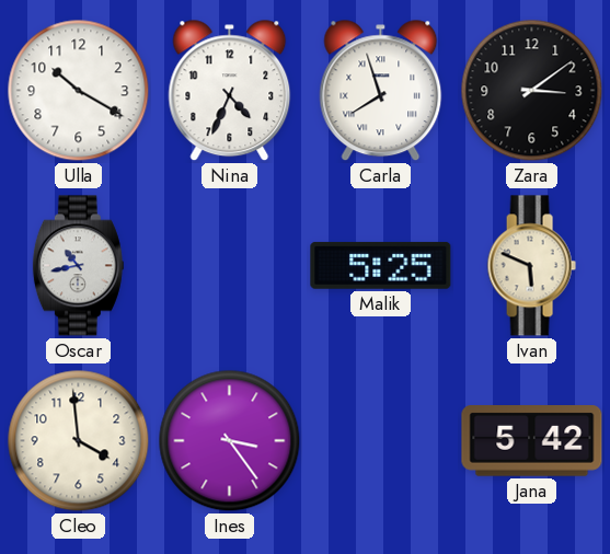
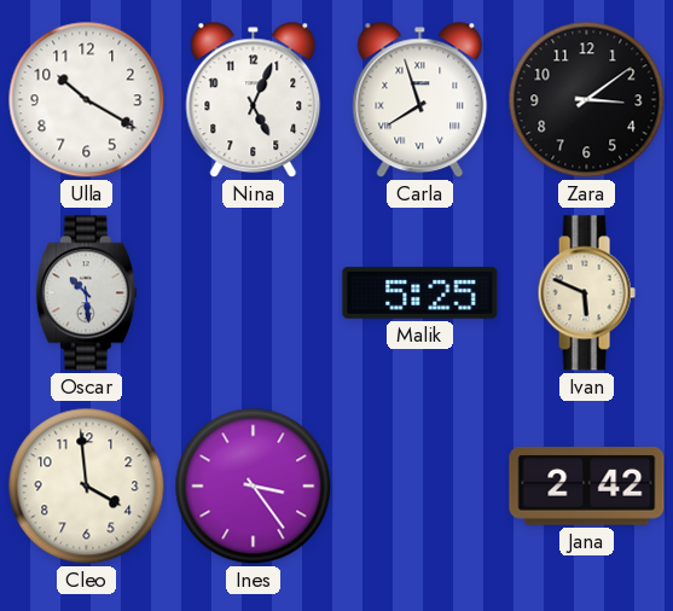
Nina: 4:34 -> 5:04 (254, 100)
Oscar: 10:43 -> 10:29 (86, 293)
Jana: 5:42 -> 2:42 (587, 487)
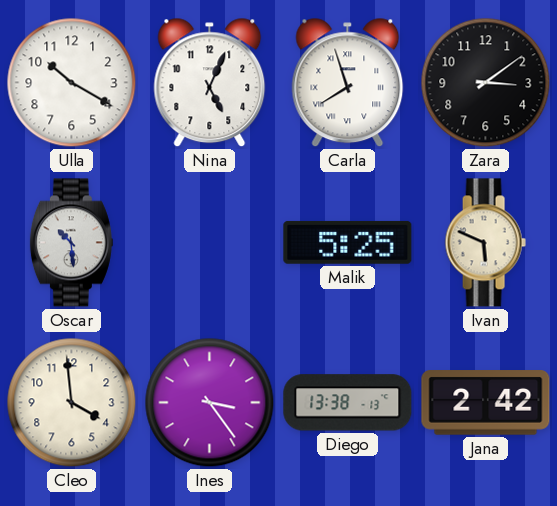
Diego: none -> 13:38 (348, 403)
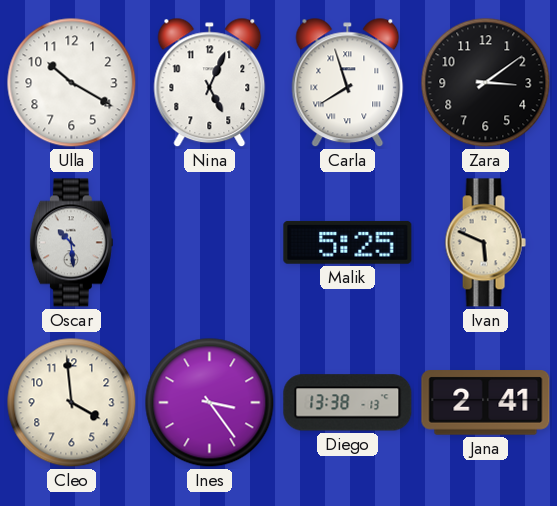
Jana: 2:42 -> 2:41 (486, 403)
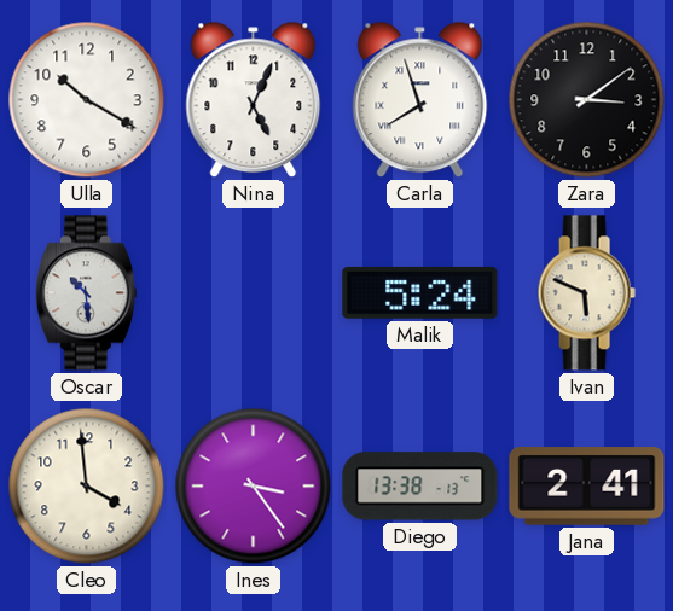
Malik: 5:25 -> 5:24 (420, 292)
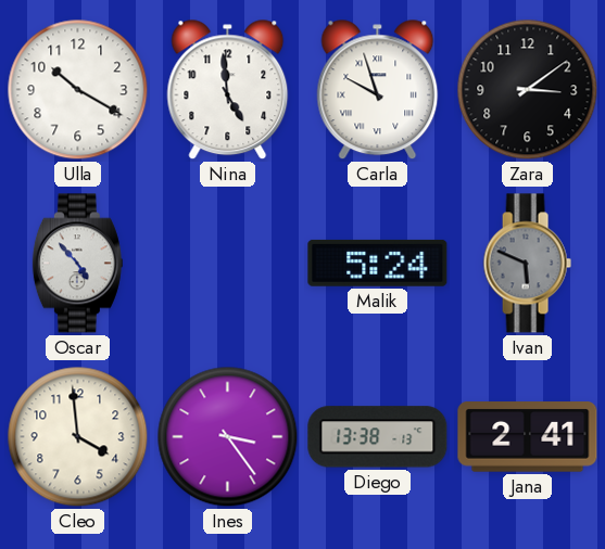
Nina: 5:04 -> 4:59 (228, 90)
Carla: 7:57 -> 9:57 (378, 90)
Oscar: 10:29 -> 4:53 (77, 264)
Ivan dial: cream -> grey (527, 264)
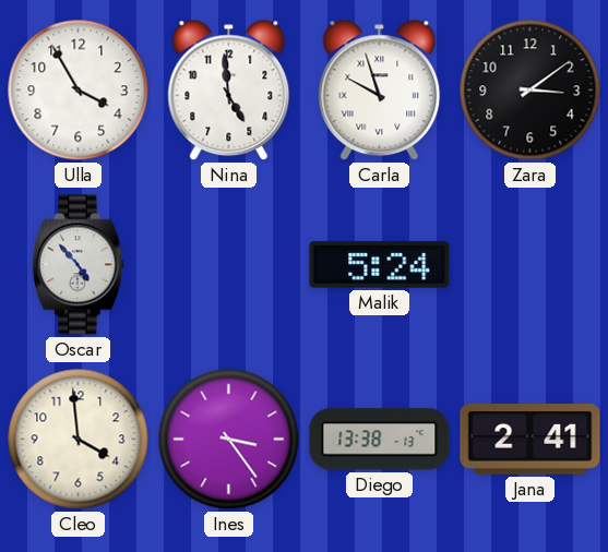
Ulla: 10:20 -> 3:55 (79, 91)
Ivan: 5:49 -> none (527, 264)
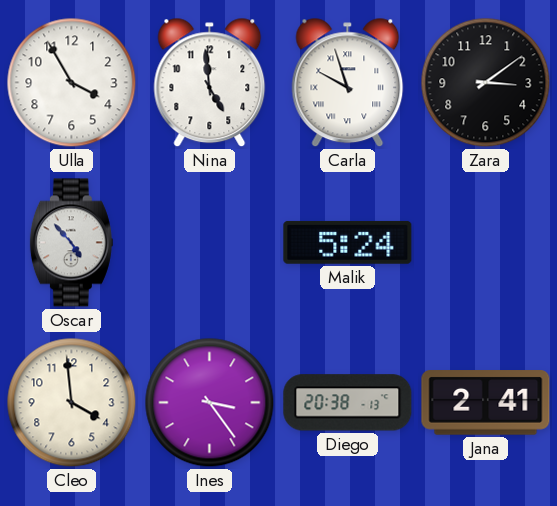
Diego: 13:38 -> 20:38 (348, 403)
